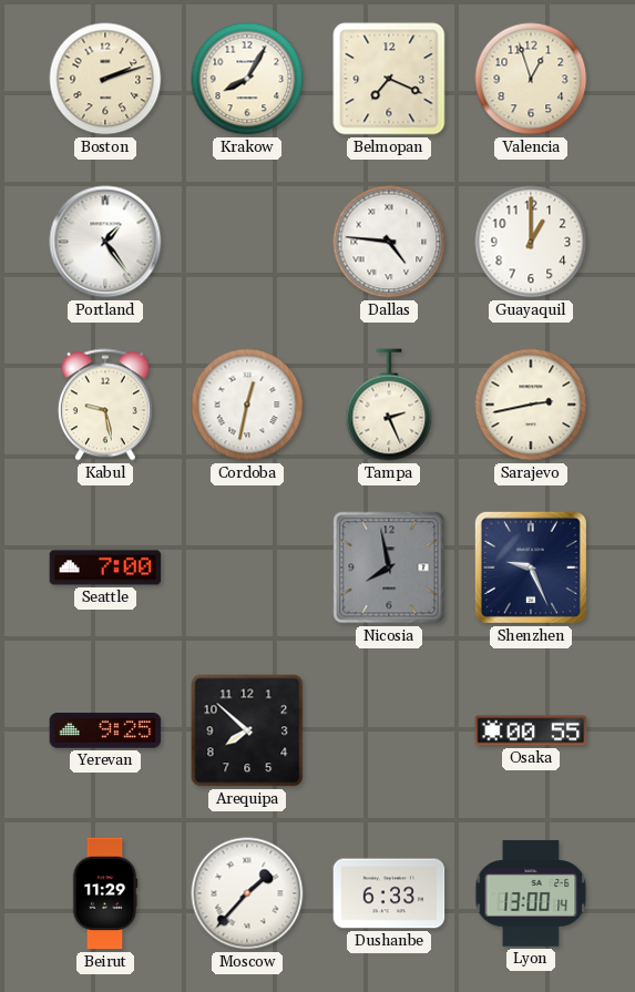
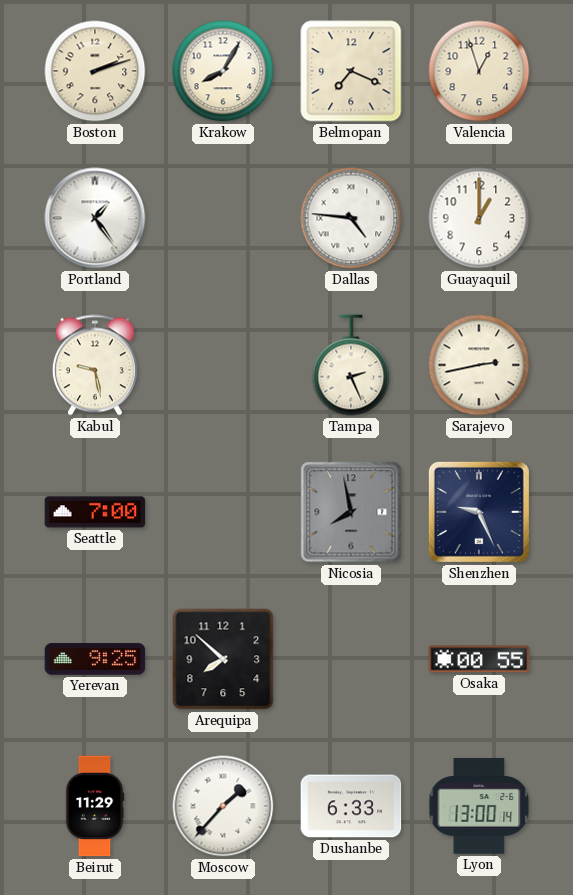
Cordoba: 12:32 -> none (247, 405)
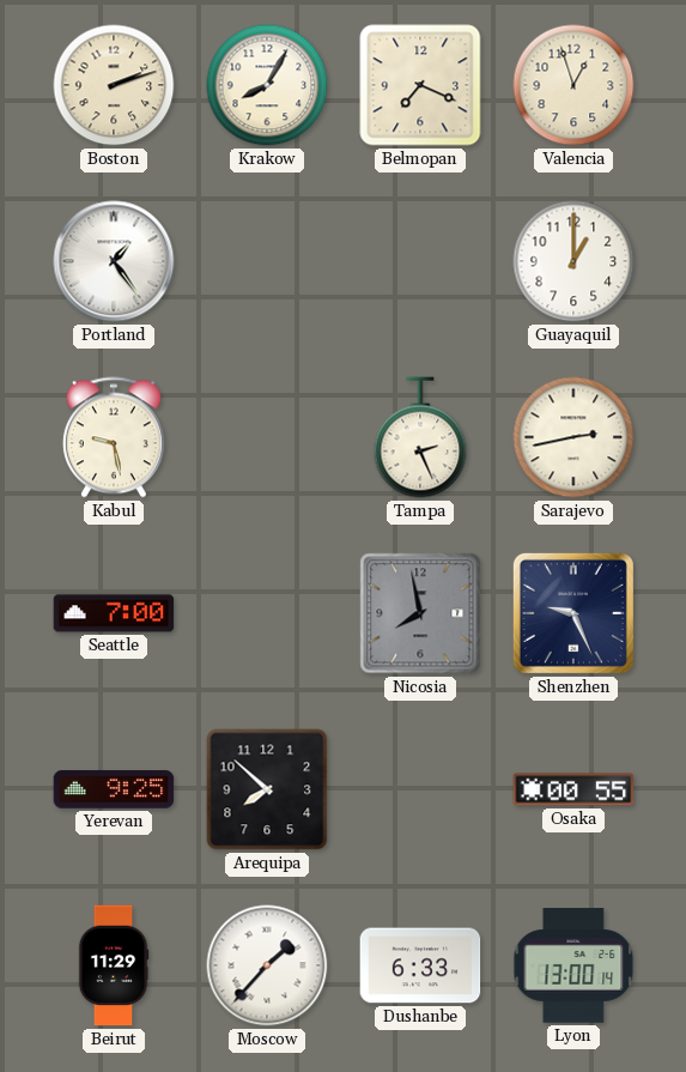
Dallas: 4:46 -> none (351, 218)
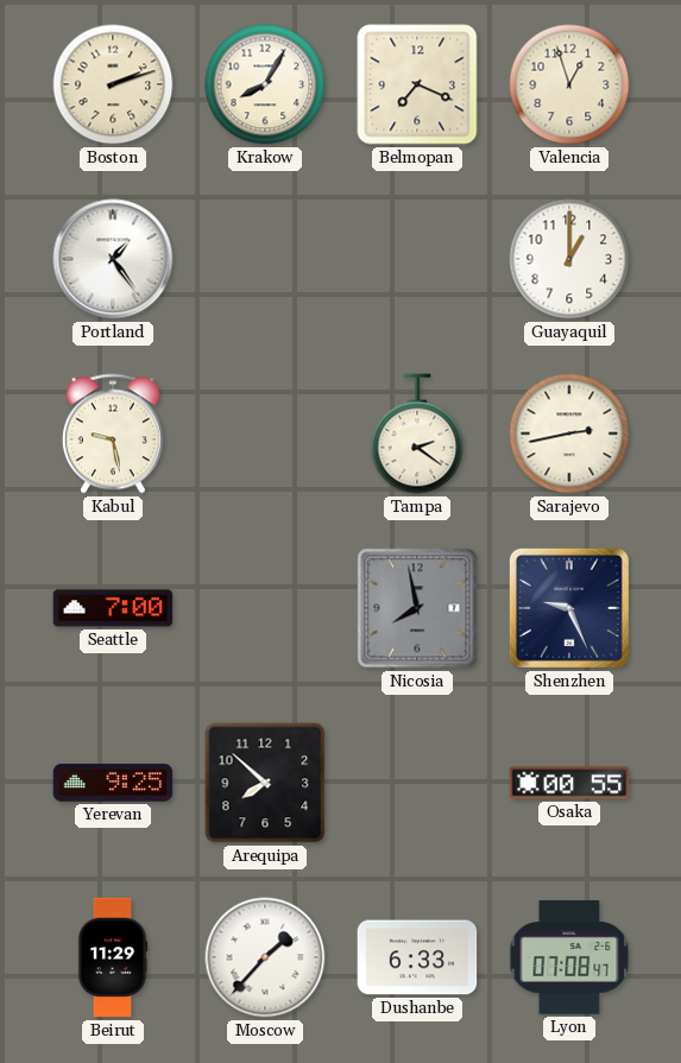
Tampa: 2:26 -> 2:21 (417, 434)
Lyon: 13:00 -> 07:08 (569, 957)
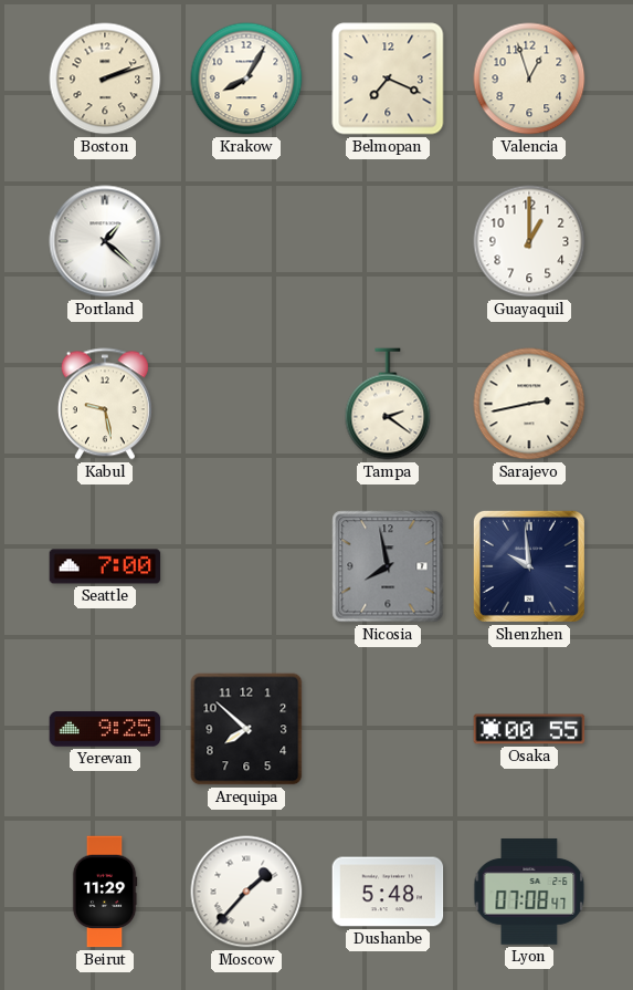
Portland: 1:24 -> 1:22 (105, 241)
Shenzhen: 9:26 -> 9:59 (529, 566)
Dushanbe: 6:33 -> 5:48 (388, 892)
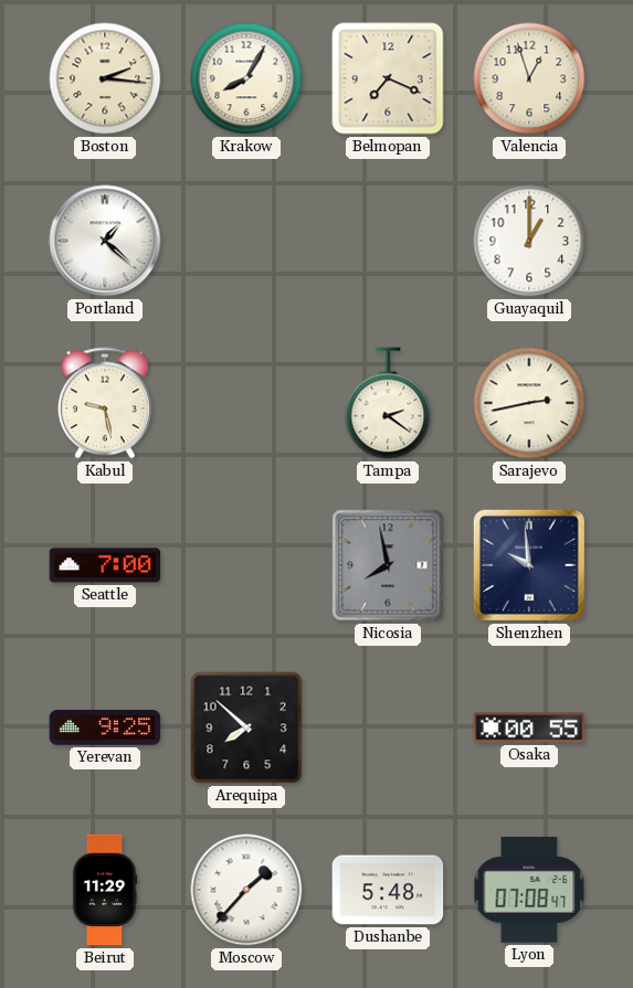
Boston: 2:12 -> 2:16 (105, 78)
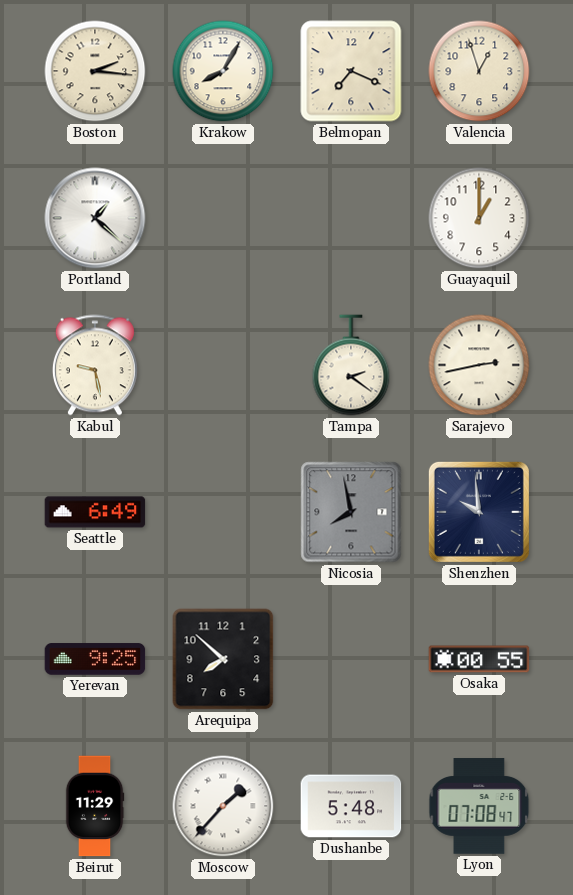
Seattle: 7:00 -> 6:49 (95, 512)
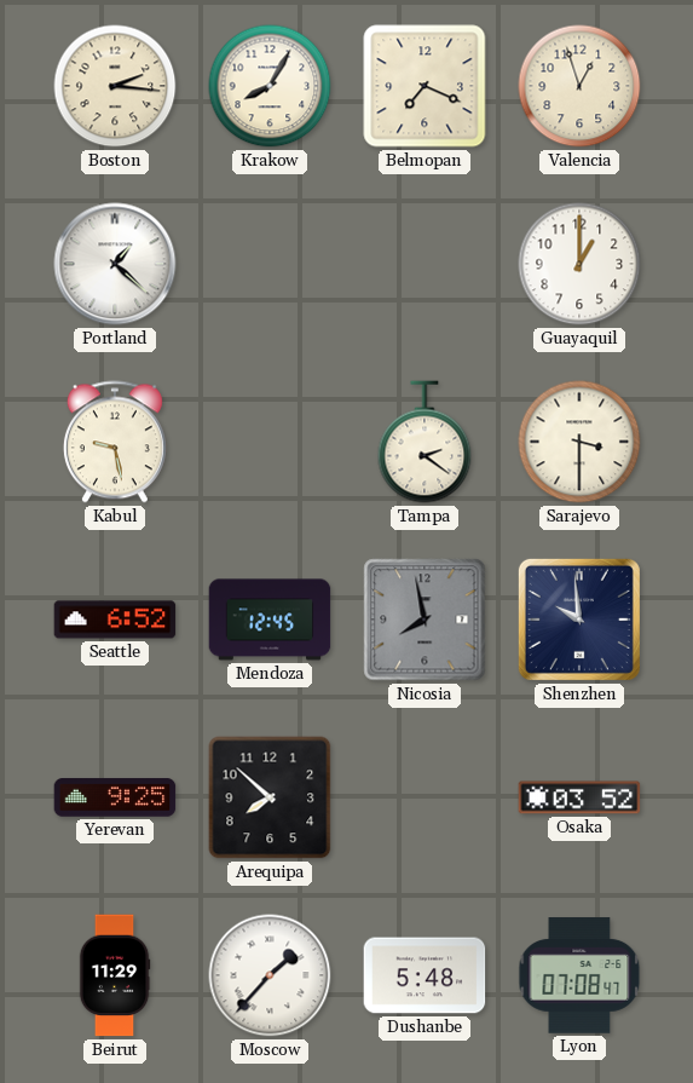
Sarajevo: 2:43 -> 3:30 (579, 442)
Seattle: 6:49 -> 6:52 (115, 620)
Mendoza: none -> 12:45 (270, 620)
Osaka: 00:55 -> 03:52 (579, 797)
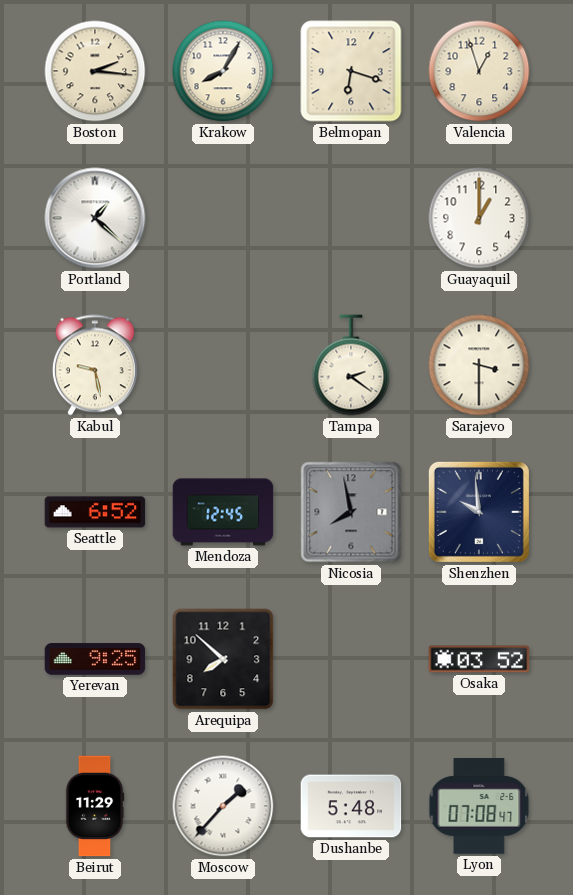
Belmopan: 7:19 -> 6:18 (351, 71)
